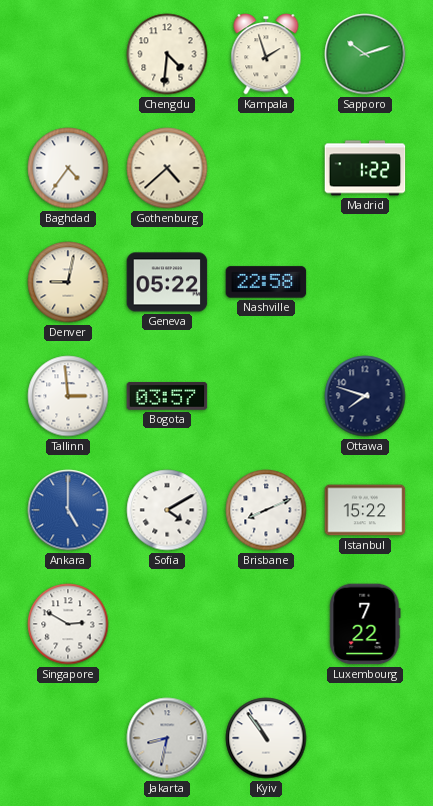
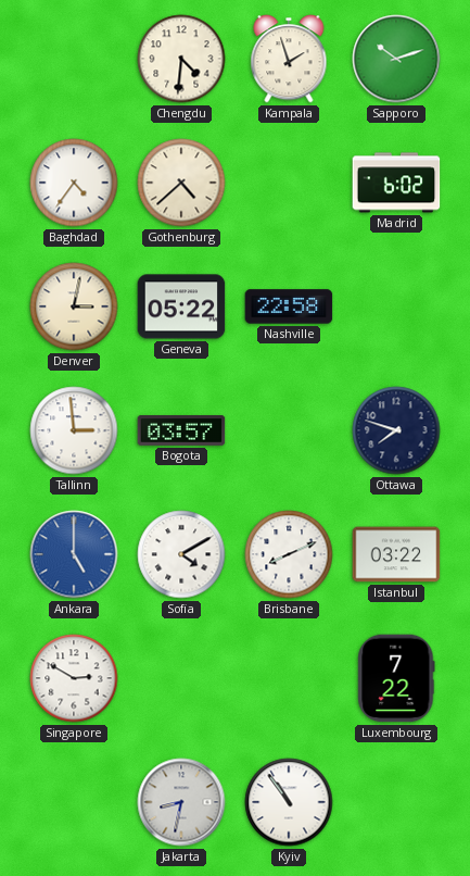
Madrid: 1:22 -> 6:02 (396, 183)
Denver: 9:02 -> 3:02 (74, 306)
Istanbul: 15:22 -> 03:22 (396, 554)
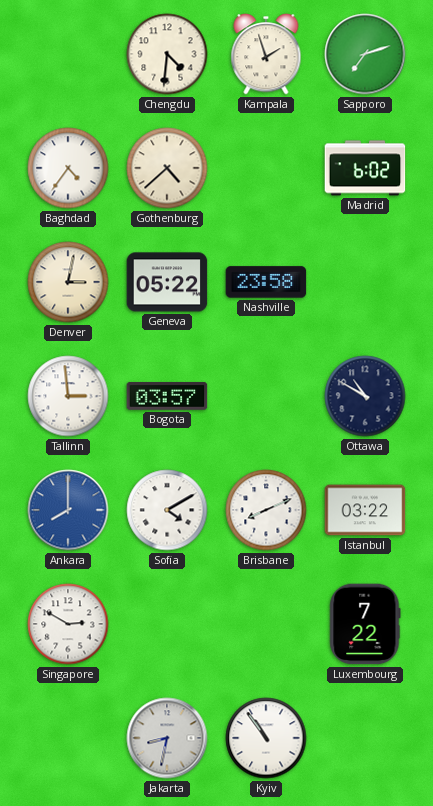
Sapporo: 10:12 -> 7:12 (365, 54)
Nashville: 22:58 -> 23:58 (266, 282)
Ottawa: 7:48 -> 10:50 (365, 396)
Ankara: 5:00 -> 8:00 (68, 510)
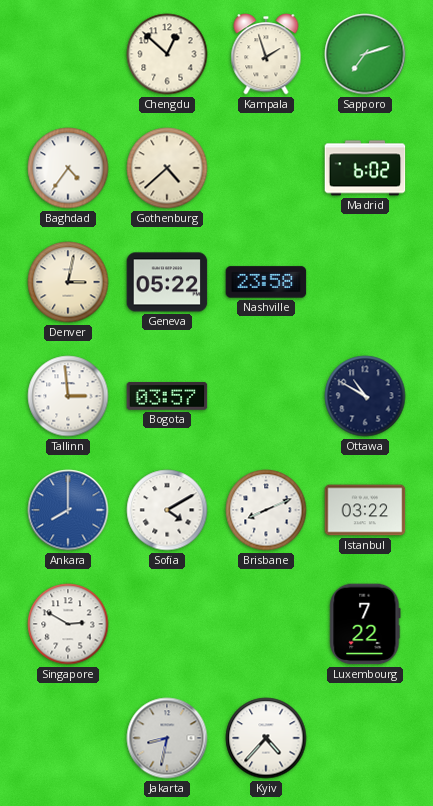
Chengdu: 4:31 -> 12:52 (167, 54)
Kyiv: 10:54 -> 4:37 (266, 738)
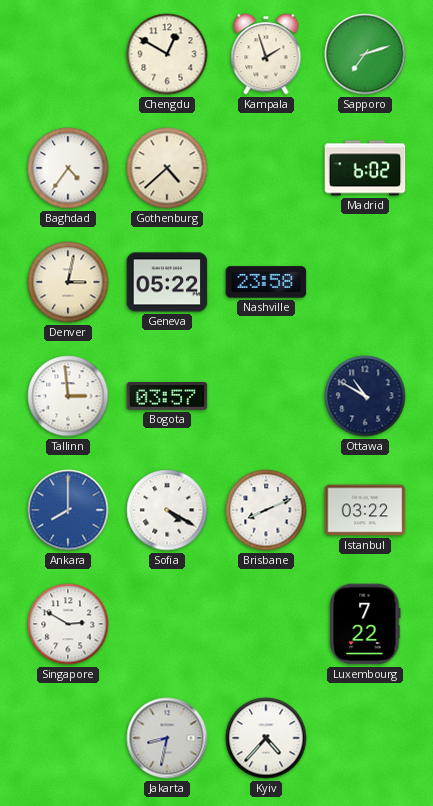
Chengdu: 12:52 -> 12:50 (167, 54)
Sofia: 4:10 -> 4:20 (167, 510)
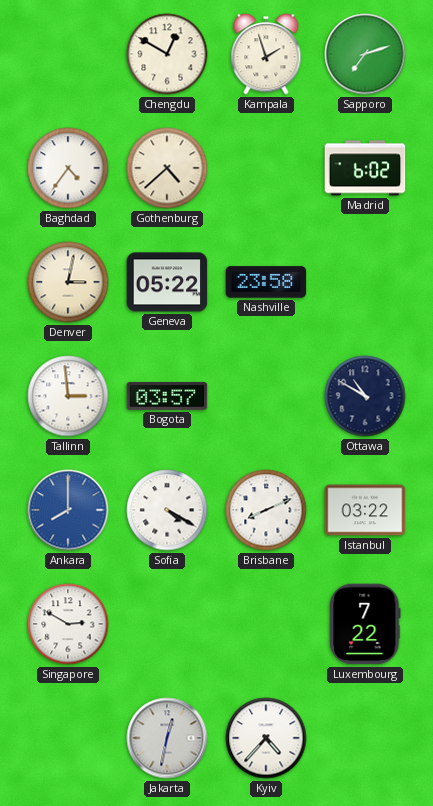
Jakarta: 8:32 -> 12:32 (167, 738)
